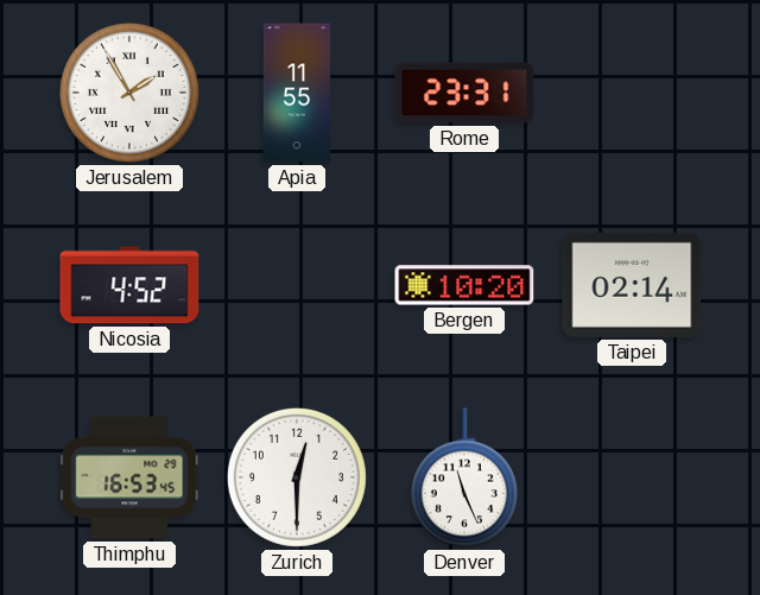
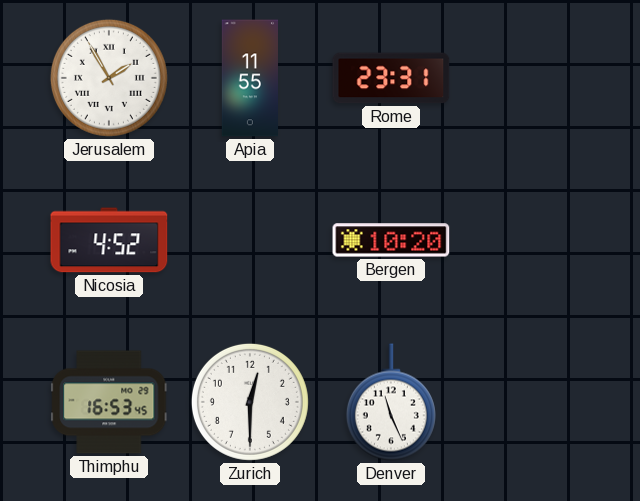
Taipei: 02:14 -> none (632, 285)
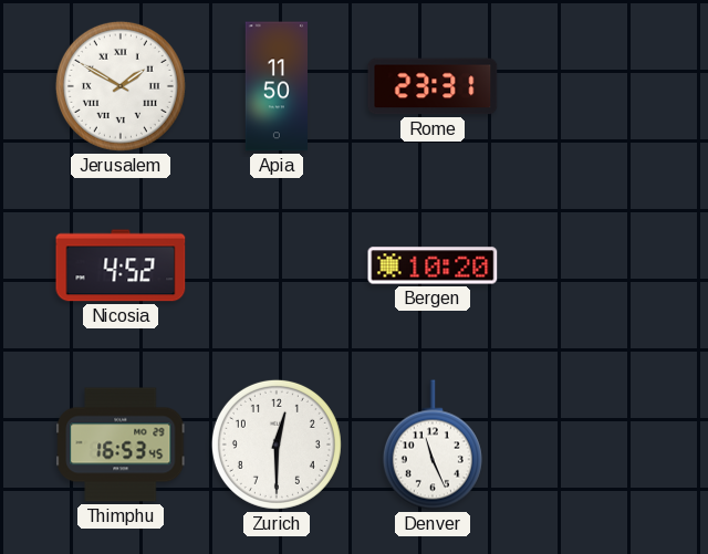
Jerusalem: 1:55 -> 1:50 (121, 86)
Apia: 11:55 -> 11:50 (275, 86)
